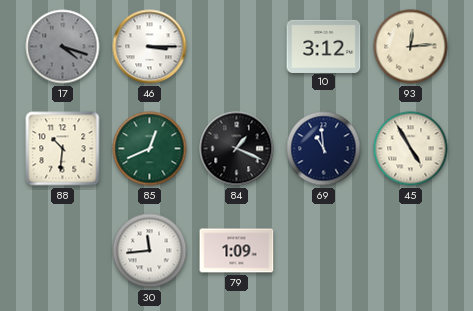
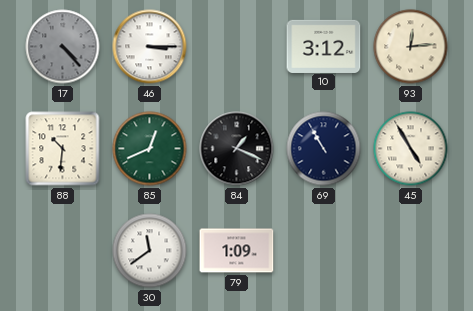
17: 4:18 -> 4:23 (63, 47)
69: 10:59 -> 10:55 (324, 149)
30: 11:44 -> 11:39 (150, 251)
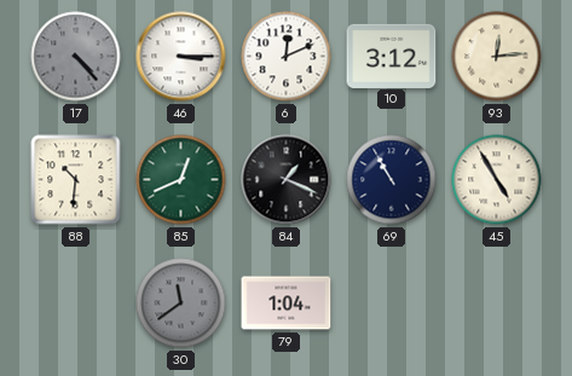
6: none -> 12:11 (287, 57)
30 dial: white -> grey (181, 303)
79: 1:09 -> 1:04 (287, 303)
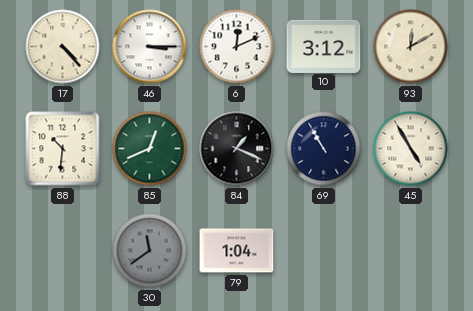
17 dial: grey -> cream (63, 47)
93: 12:14 -> 12:10 (411, 47)
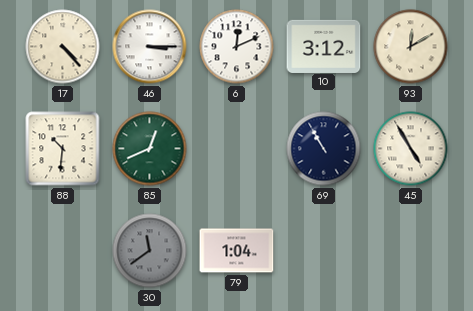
84: 1:19 -> none (237, 149)
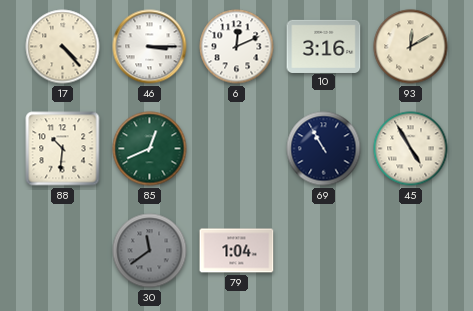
10: 3:12 -> 3:16 (324, 46)
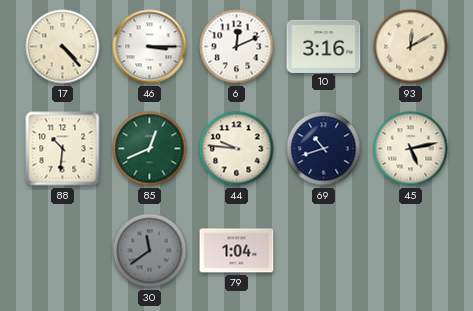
44: none -> 9:46 (237, 149)
69: 10:55 -> 10:42 (324, 149)
45: 4:55 -> 5:13 (411, 149)
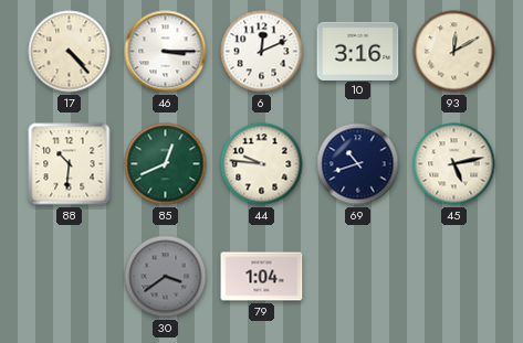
30: 11:39 -> 3:39 (166, 277)
